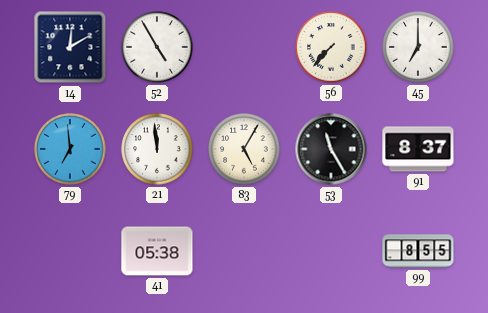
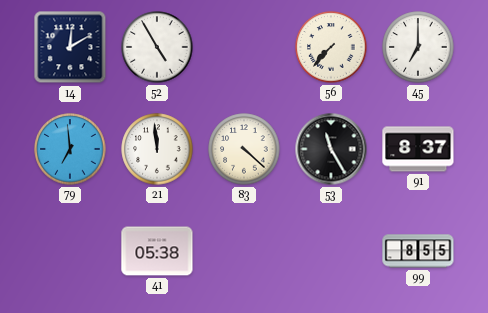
83: 5:05 -> 4:22 (244, 149)
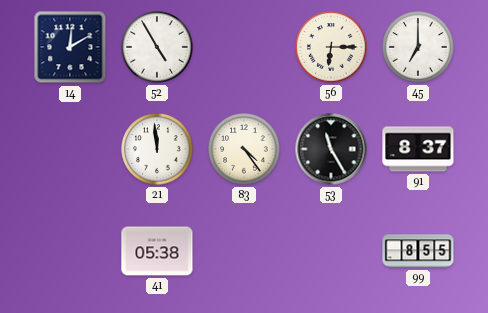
56: 7:37 -> 6:15 (331, 47)
79: 6:59 -> none (70, 149)
83: 4:22 -> 4:24 (244, 149)
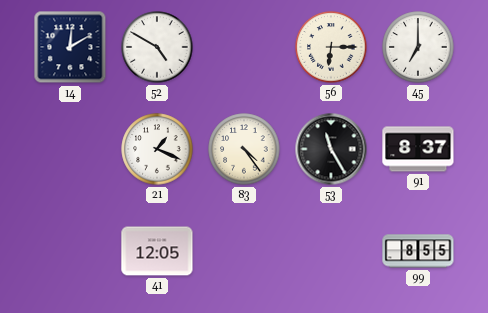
52: 4:55 -> 4:50 (157, 47)
21: 11:59 -> 1:19 (157, 149)
41: 05:38 -> 12:05 (157, 251)
